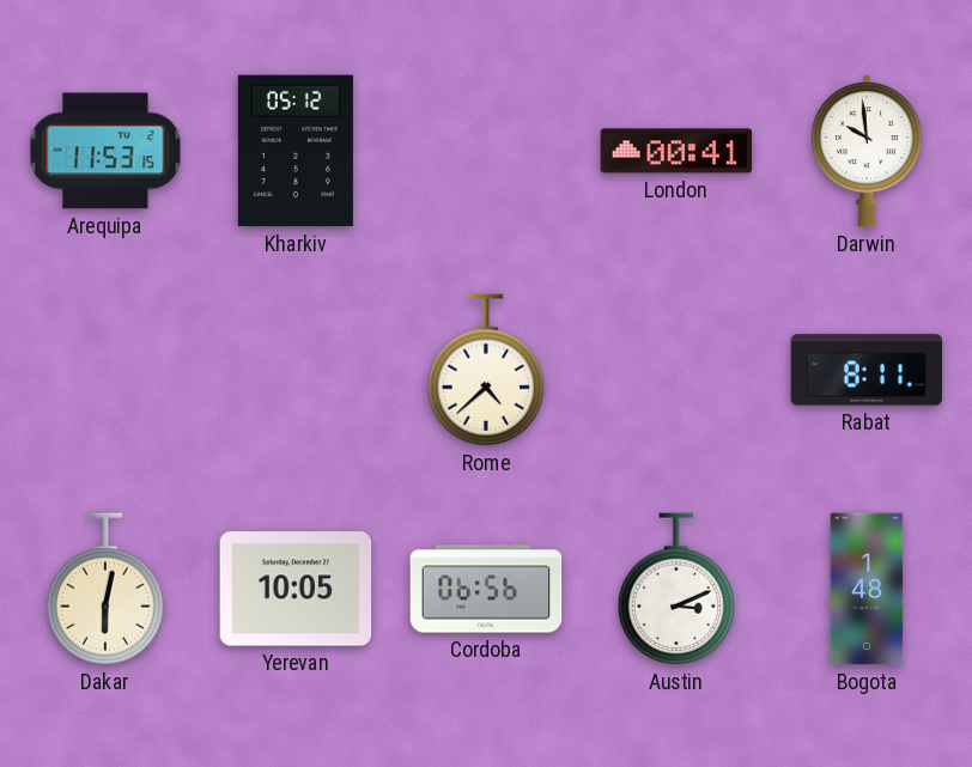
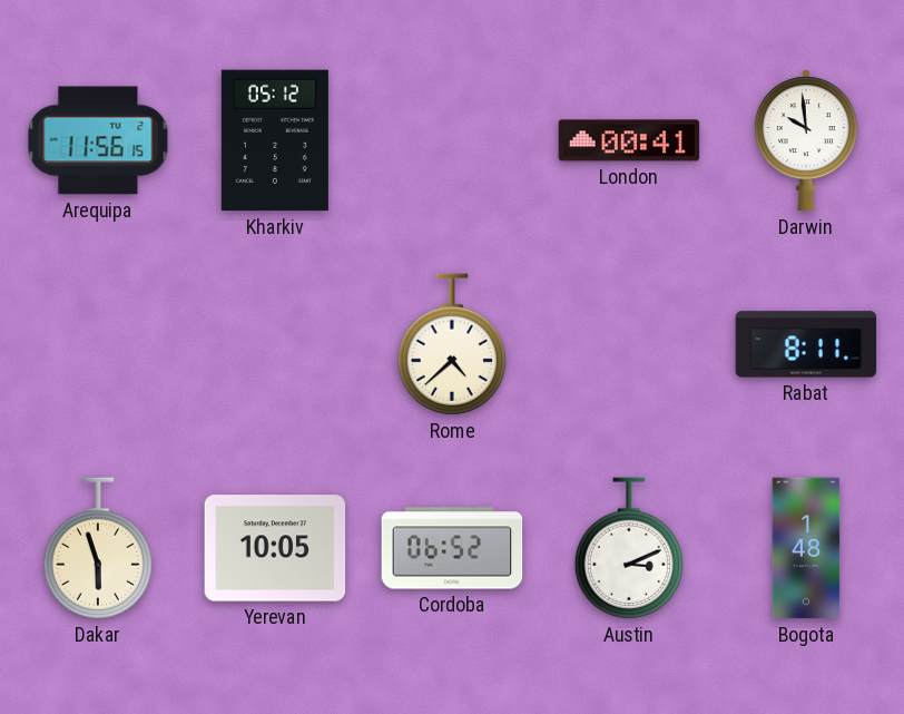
Arequipa: 11:53 -> 11:56 (98, 140)
Dakar: 6:02 -> 5:57 (98, 548)
Cordoba: 06:56 -> 06:52 (452, 548)
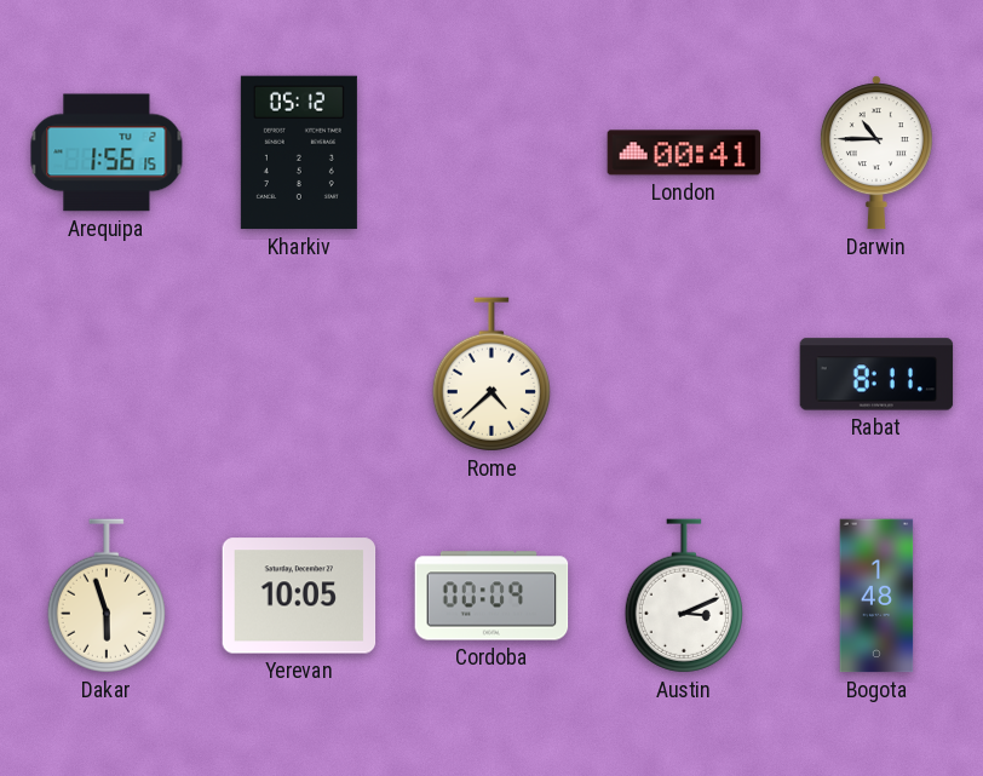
Arequipa: 11:56 -> 1:56 (107, 153)
Darwin: 9:59 -> 10:45 (876, 153)
Cordoba: 06:52 -> 00:09 (491, 596)
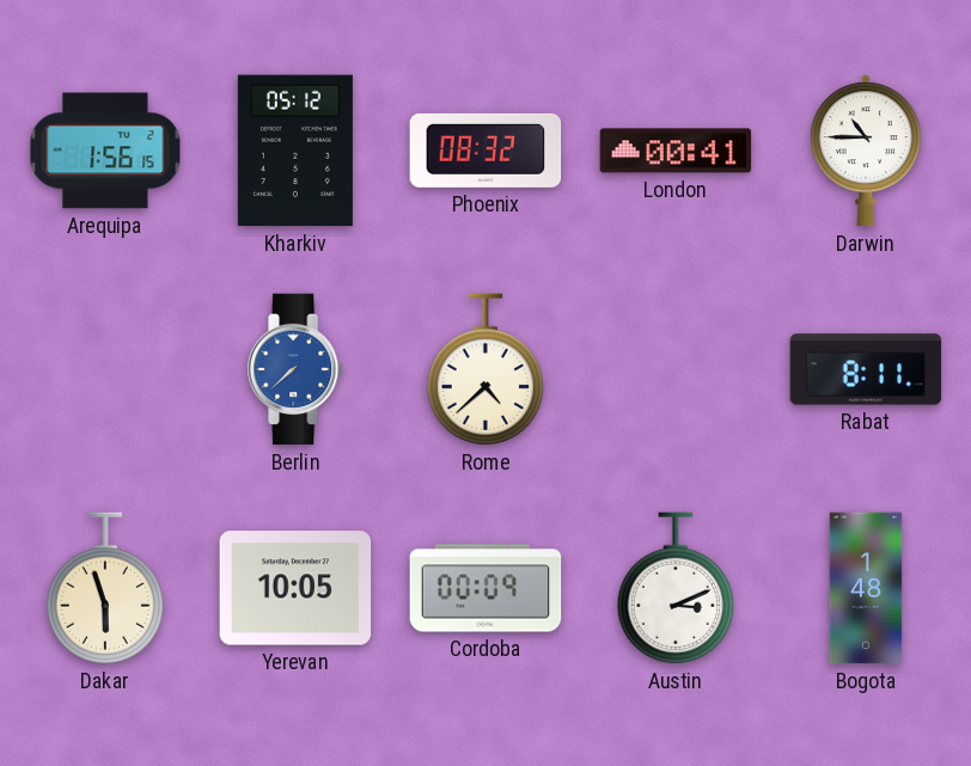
Phoenix: none -> 08:32 (485, 151)
Berlin: none -> 7:38 (297, 369)
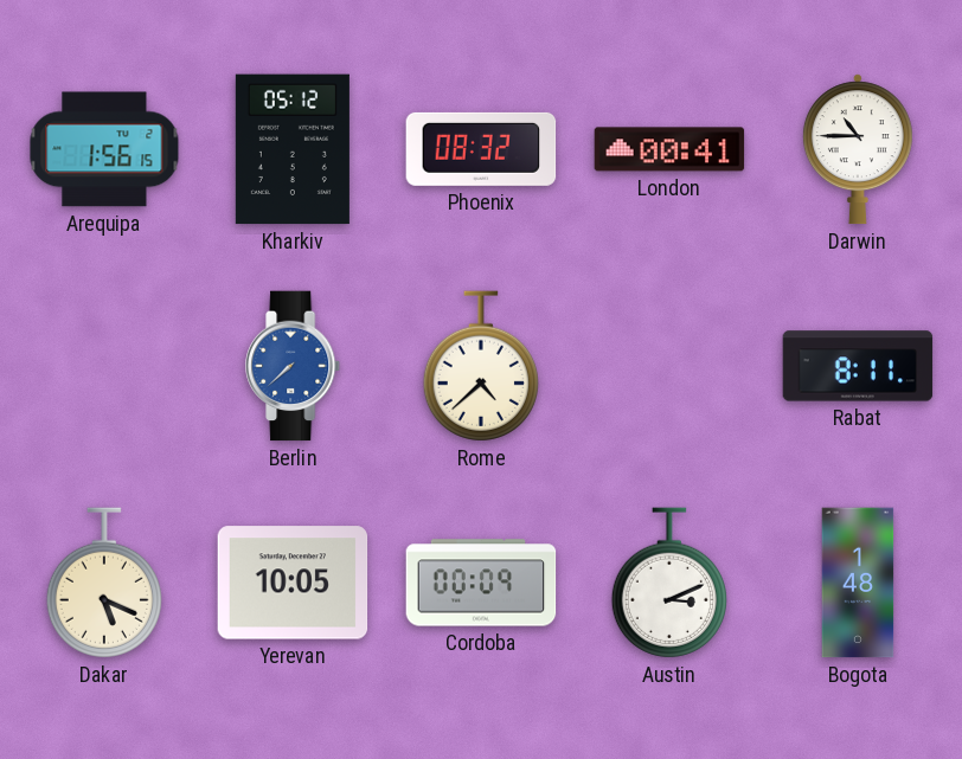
Dakar: 5:57 -> 5:19 (104, 583)
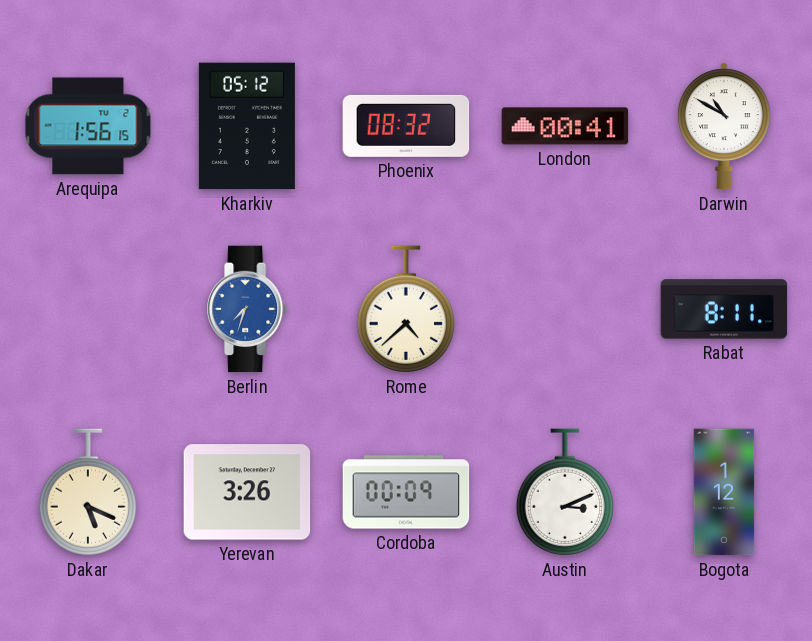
Darwin: 10:45 -> 10:50 (724, 126)
Berlin: 7:38 -> 7:33 (248, 309)
Yerevan: 10:05 -> 3:26 (247, 492)
Bogota: 1:48 -> 1:12 (724, 492)
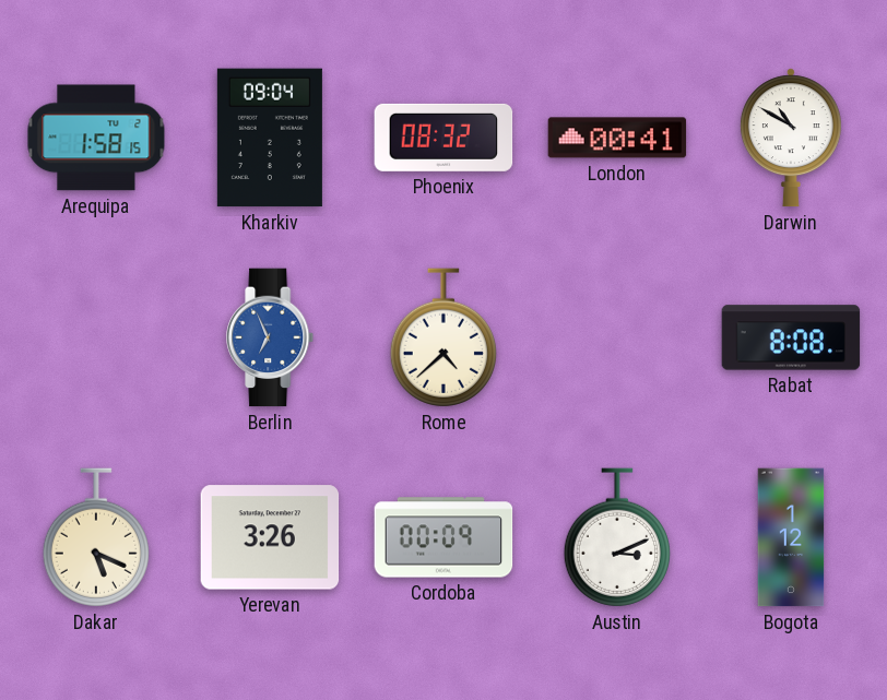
Arequipa: 1:56 -> 1:58 (96, 138)
Kharkiv: 05:12 -> 09:04 (270, 138)
Berlin: 7:33 -> 6:56 (271, 337)
Rabat: 8:11 -> 8:08 (791, 337)
